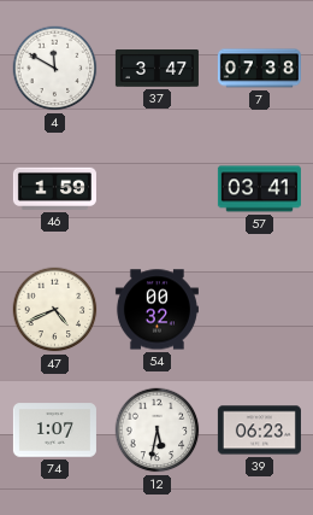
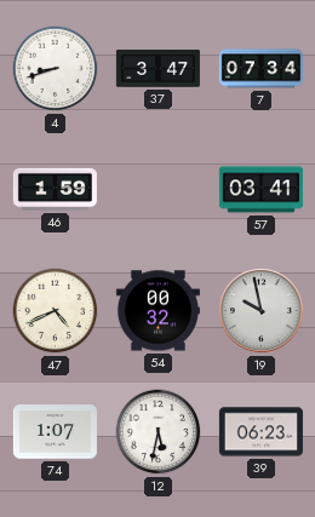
4: 11:50 -> 8:42 (56, 69)
7: 07:38 -> 07:34 (260, 69)
19: none -> 9:58 (260, 310)
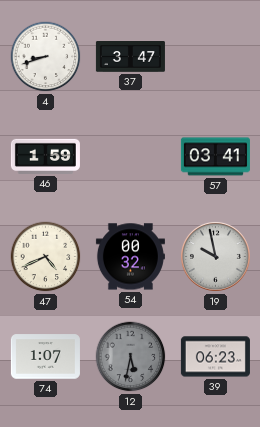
7: 07:34 -> none (260, 69)
12 dial: white -> grey (131, 357)
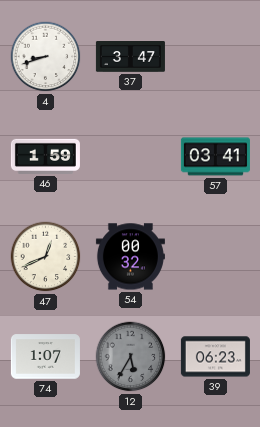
47: 4:41 -> 12:41 (46, 257)
19: 9:58 -> none (215, 256)
12: 5:32 -> 5:35 (131, 357)
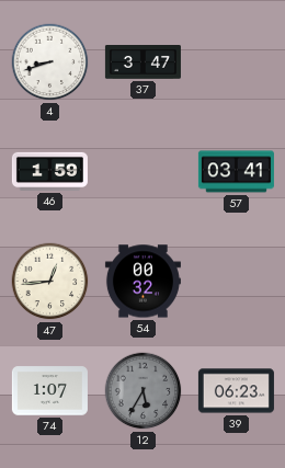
47: 12:41 -> 12:44 (50, 282)
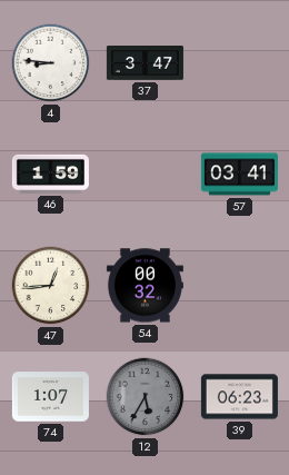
4: 8:42 -> 8:46 (51, 63)
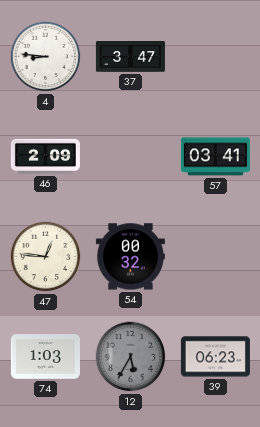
46: 1:59 -> 2:09 (45, 156)
47: 12:44 -> 12:46 (46, 257)
74: 1:07 -> 1:03 (45, 357)
